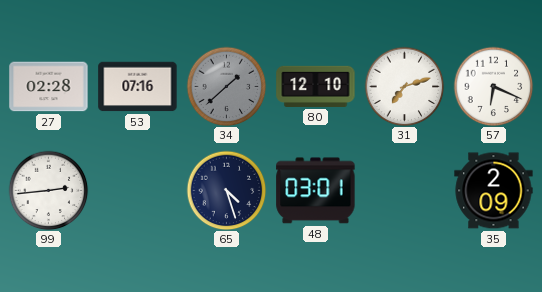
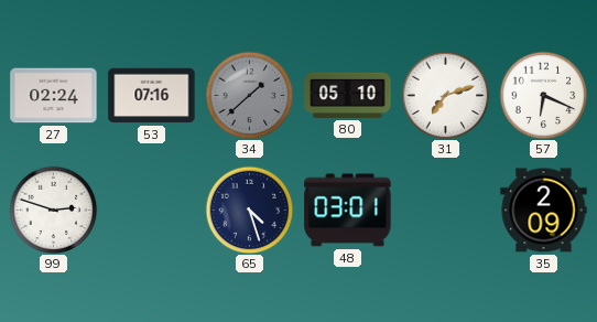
27: 02:28 -> 02:24 (54, 96)
80: 12:10 -> 05:10 (348, 95)
99: 2:44 -> 2:48 (53, 210)
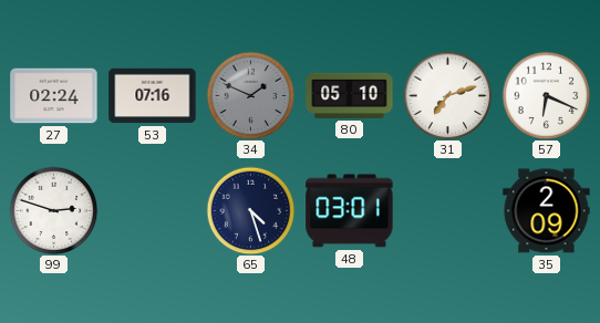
34: 1:38 -> 1:49 (250, 95)
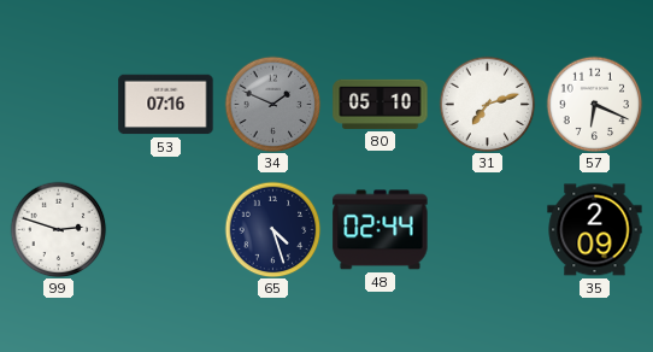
27: 02:24 -> none (54, 96)
48: 03:01 -> 02:44 (381, 230)
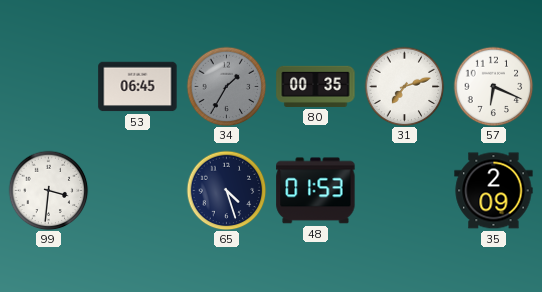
53: 07:16 -> 06:45 (138, 87)
34: 1:49 -> 1:35 (226, 86)
80: 05:10 -> 00:35 (316, 86)
99: 2:48 -> 3:31 (48, 190)
48: 02:44 -> 01:53 (316, 191)
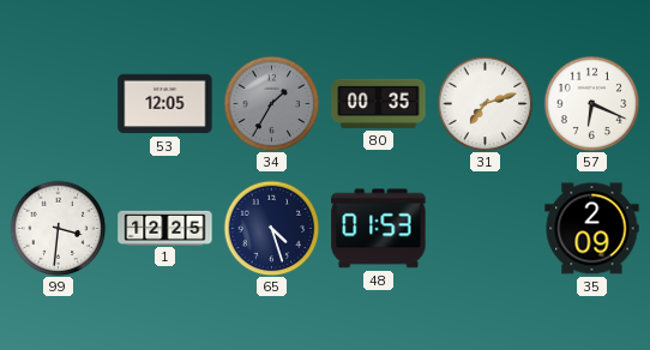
53: 06:45 -> 12:05 (165, 104)
1: none -> 12:25 (165, 228)
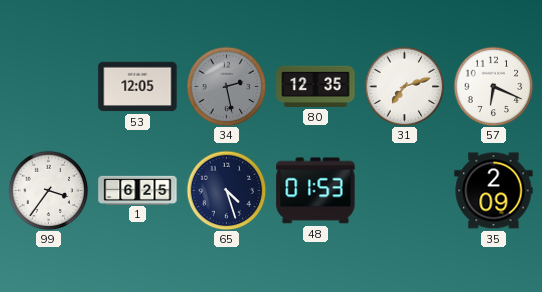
34: 1:35 -> 2:28 (226, 86)
80: 00:35 -> 12:35 (316, 86)
99: 3:31 -> 3:36 (48, 190)
1: 12:25 -> 6:25 (138, 190)
